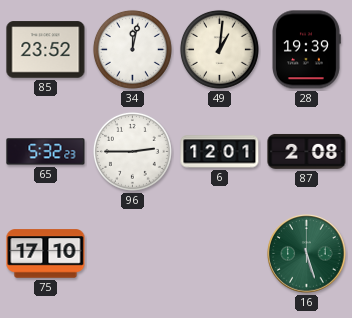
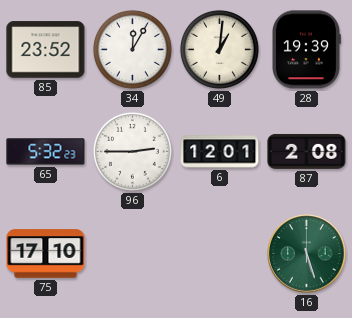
34: 12:02 -> 12:05 (132, 49)
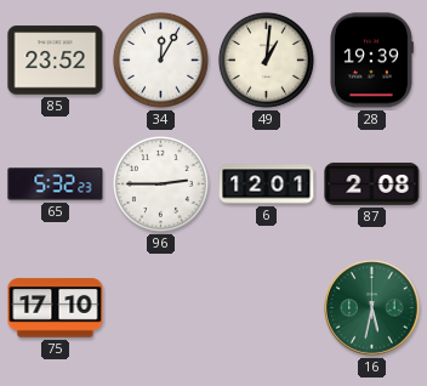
16: 5:27 -> 5:32 (372, 308)
